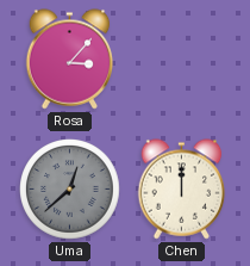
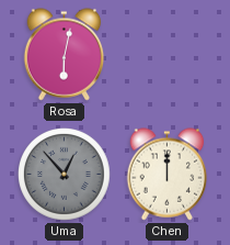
Rosa: 3:07 -> 6:02 (65, 55)
Uma: 12:38 -> 12:53 (65, 175)
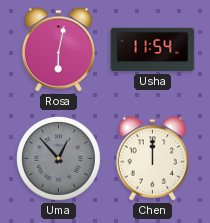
Usha: none -> 11:54 (153, 50)
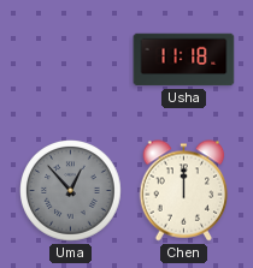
Rosa: 6:02 -> none (59, 50)
Usha: 11:54 -> 11:18 (184, 60)
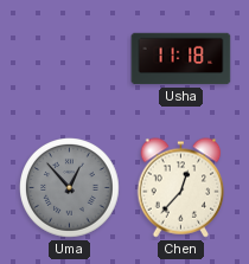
Chen: 12:00 -> 12:37 (181, 188)
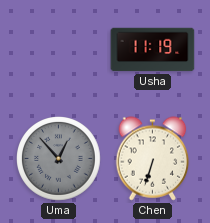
Usha: 11:18 -> 11:19 (153, 50)
Chen: 12:37 -> 6:33 (153, 159)
